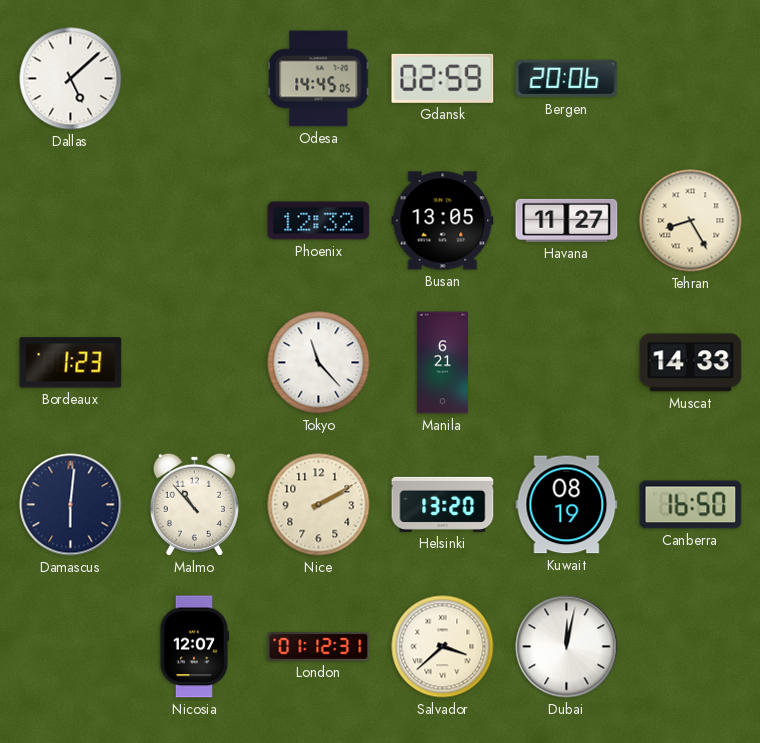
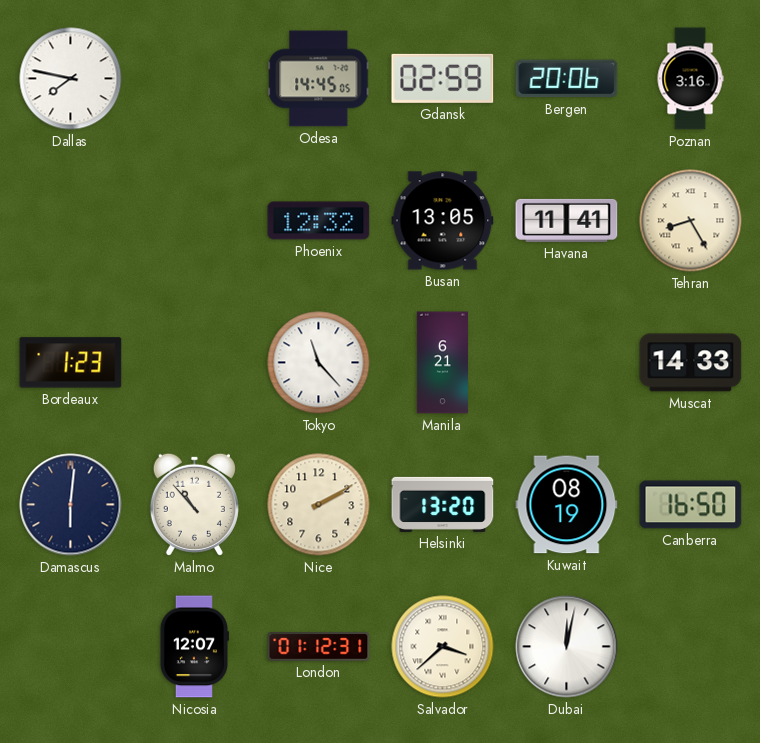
Dallas: 5:08 -> 7:47 (71, 79)
Poznan: none -> 3:16 (690, 79)
Havana: 11:27 -> 11:41 (567, 220)
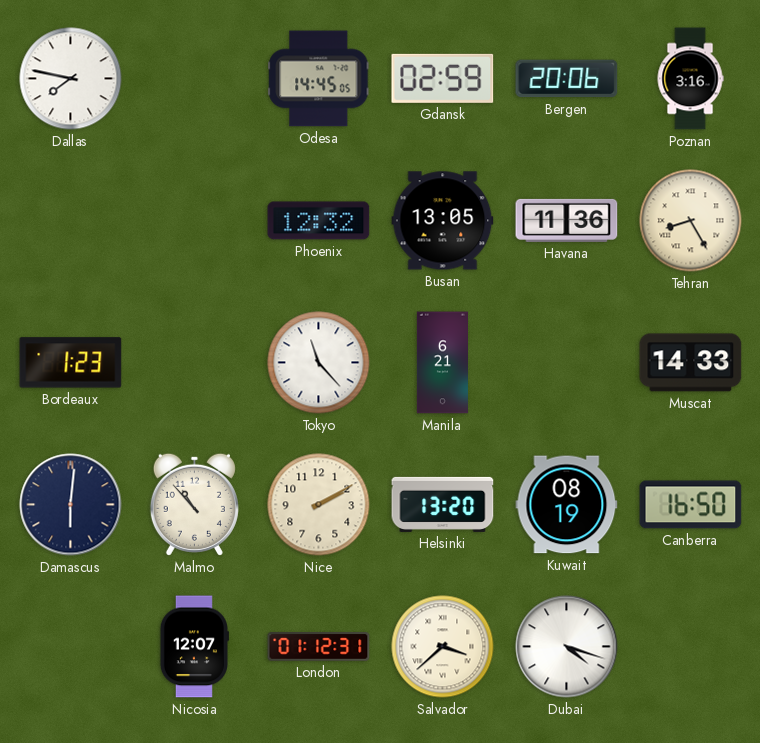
Havana: 11:41 -> 11:36 (567, 220)
Dubai: 12:02 -> 4:18 (567, 647)
